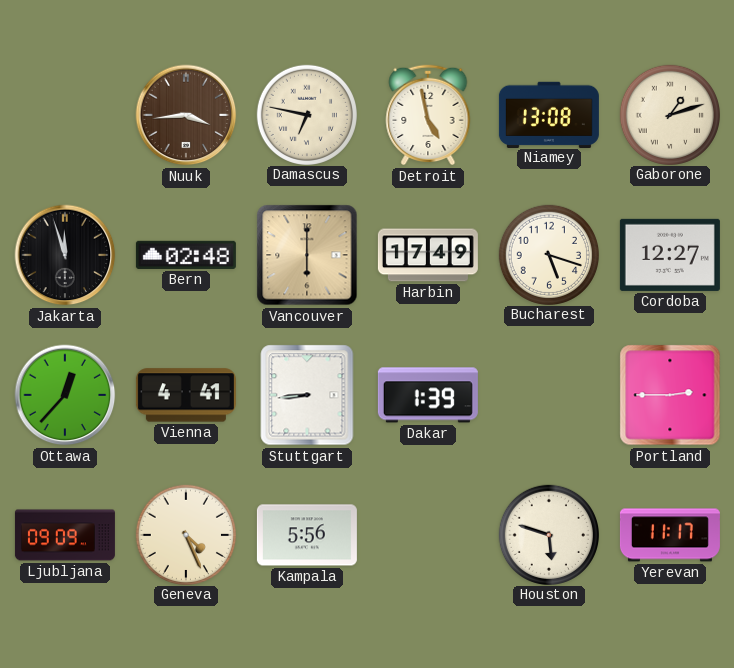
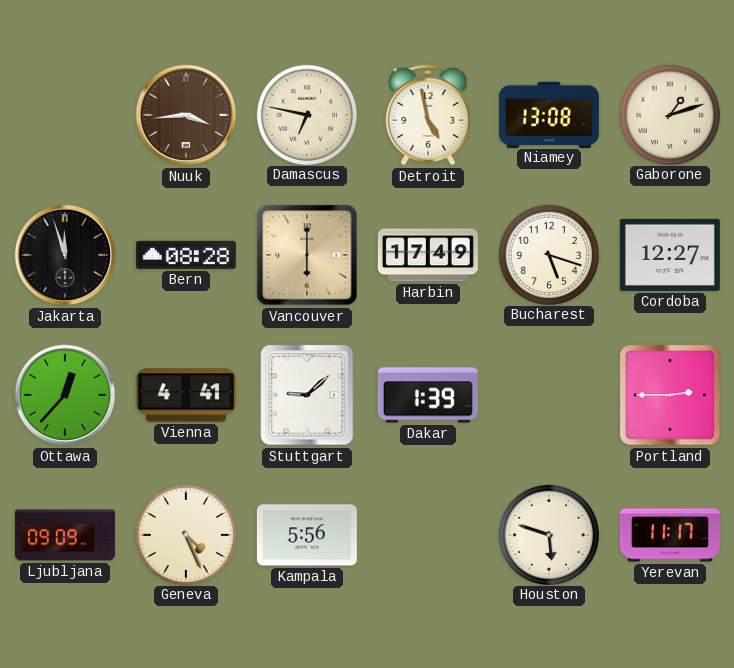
Bern: 02:48 -> 08:28 (186, 255)
Stuttgart: 8:44 -> 9:08 (307, 395)
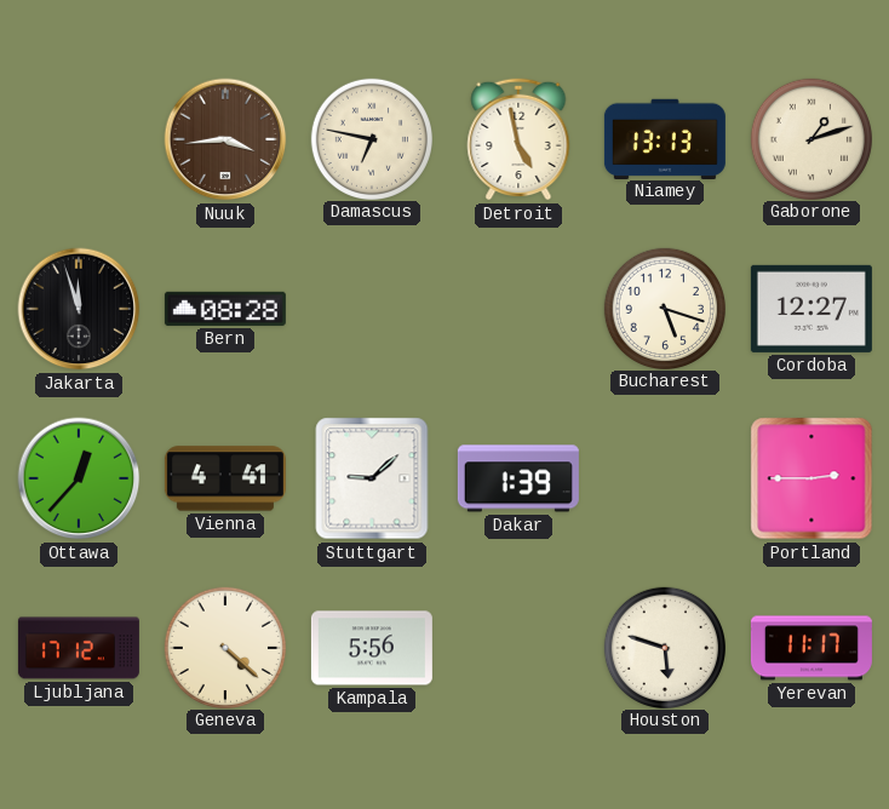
Niamey: 13:08 -> 13:13 (665, 138)
Vancouver: 6:00 -> none (307, 255)
Harbin: 17:49 -> none (428, 255)
Ljubljana: 09:09 -> 17:12 (79, 648)
Geneva: 4:26 -> 4:22 (224, 647)
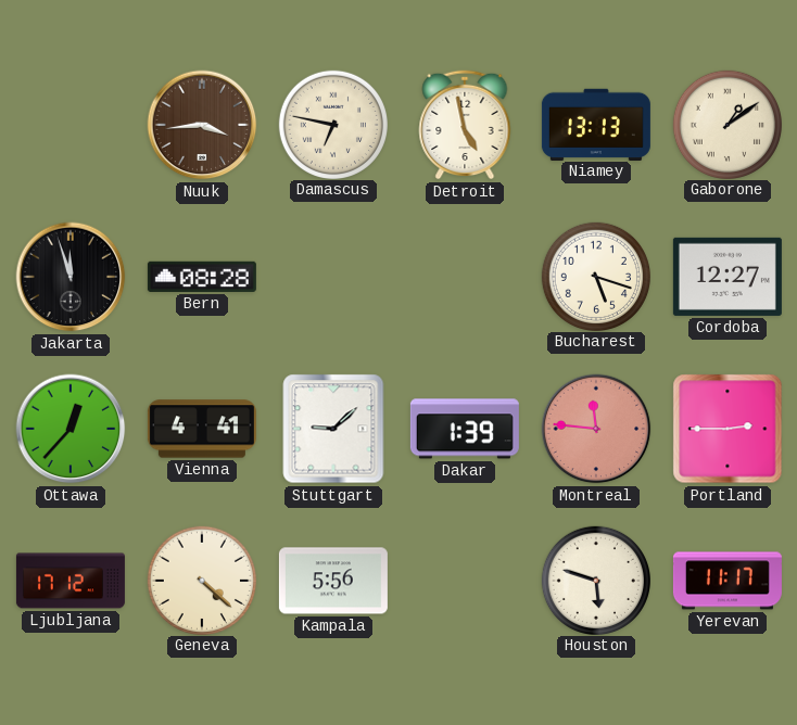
Gaborone: 1:12 -> 1:09 (726, 124)
Montreal: none -> 11:46 (596, 429)
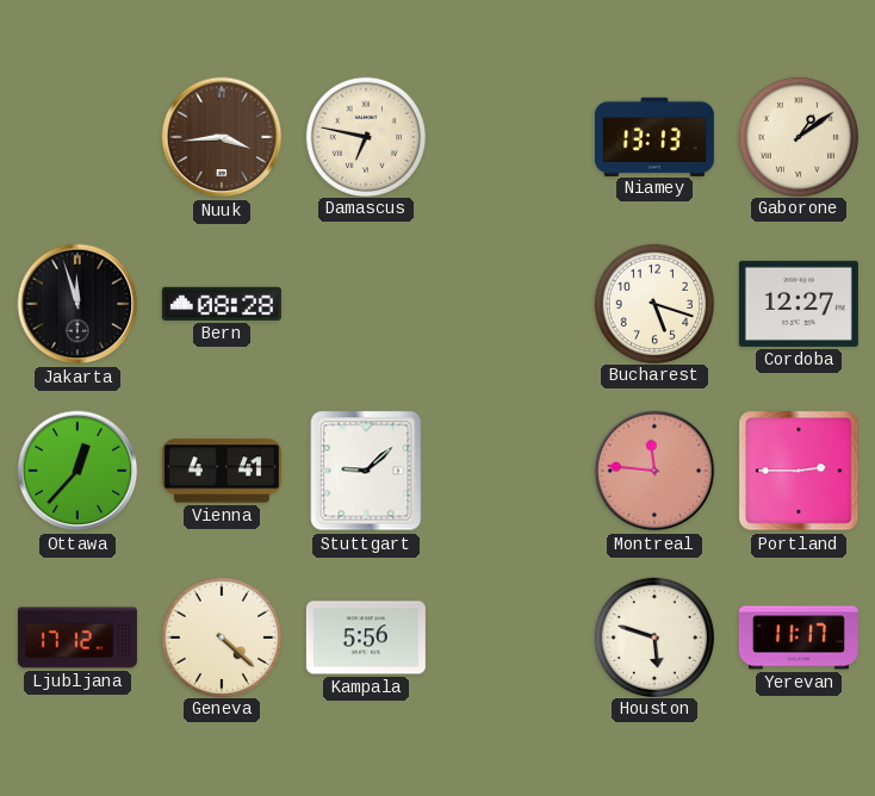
Detroit: 4:58 -> none (465, 125)
Dakar: 1:39 -> none (465, 429)
